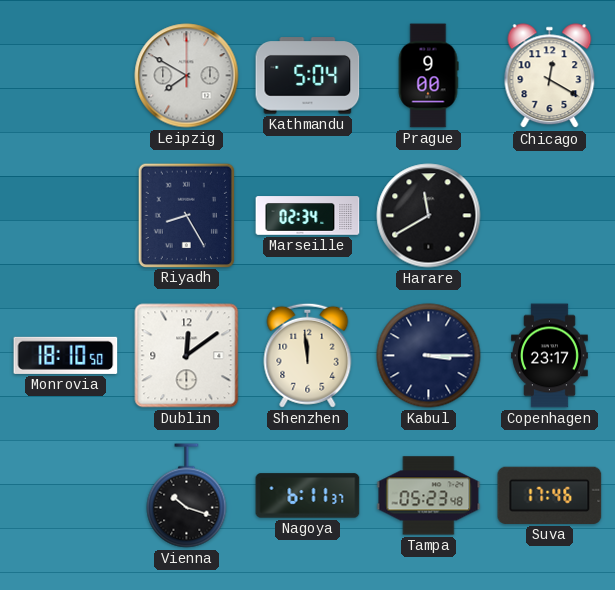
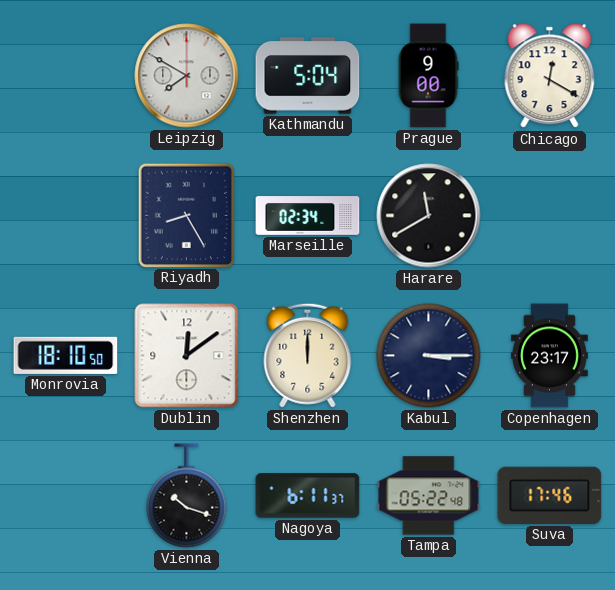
Shenzhen: 11:59 -> 12:00 (308, 355)
Tampa: 05:23 -> 05:22 (429, 496)
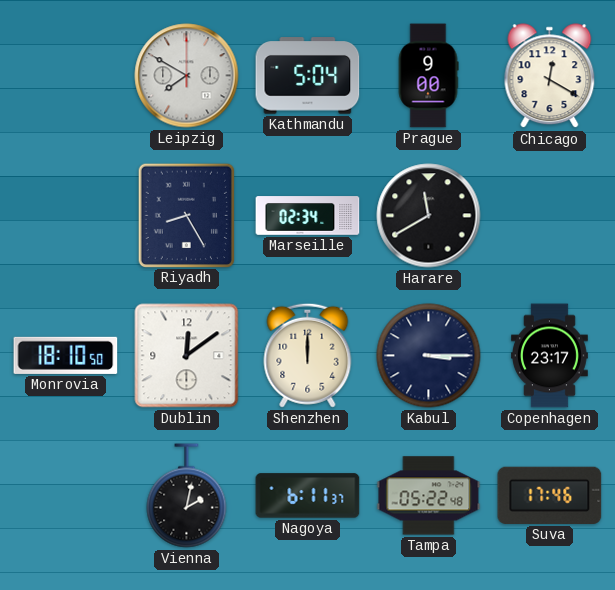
Vienna: 10:18 -> 2:02 (187, 496)
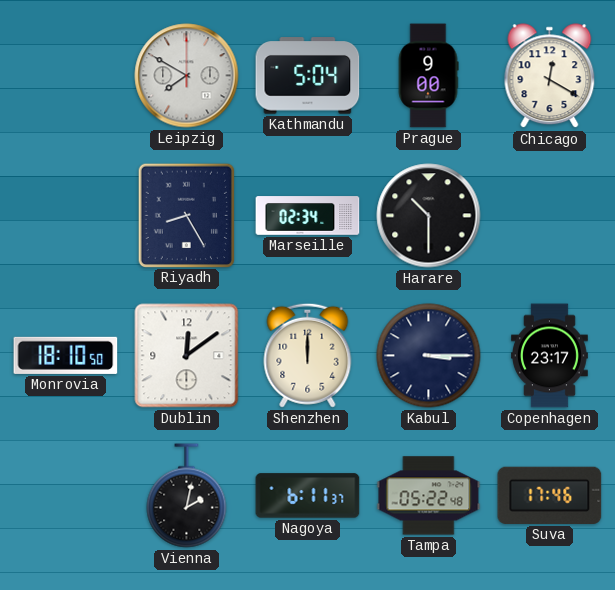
Harare: 11:40 -> 10:30 (429, 216)
